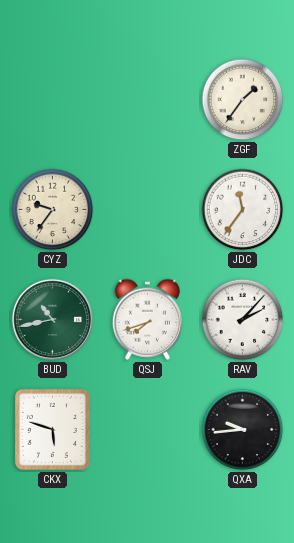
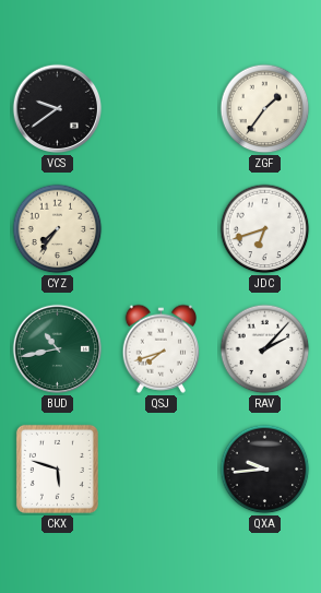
VCS: none -> 9:39 (58, 109)
CYZ: 9:36 -> 7:36 (58, 229)
JDC: 11:36 -> 6:42 (265, 229)
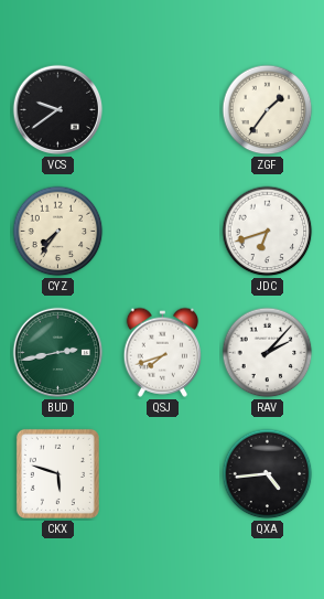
BUD: 10:43 -> 2:43 (58, 353)
QXA: 9:44 -> 4:44 (268, 474)
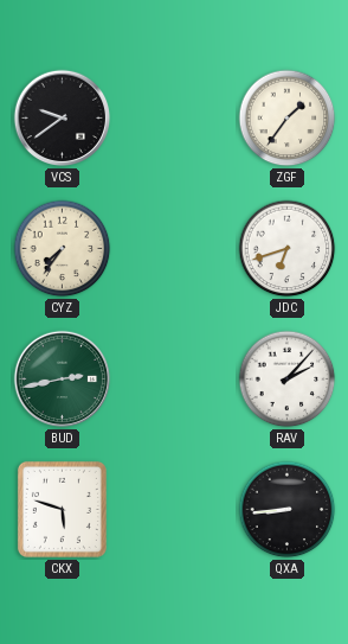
QSJ: 7:42 -> none (162, 352)
QXA: 4:44 -> 8:44 (288, 510)
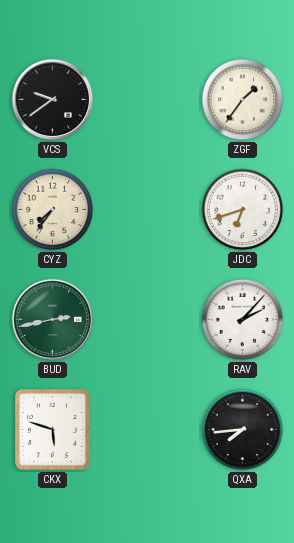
QXA: 8:44 -> 7:44 (243, 430)
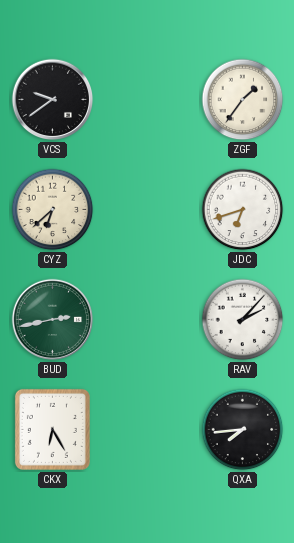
CYZ: 7:36 -> 6:38 (53, 210)
CKX: 5:48 -> 6:25 (52, 429)
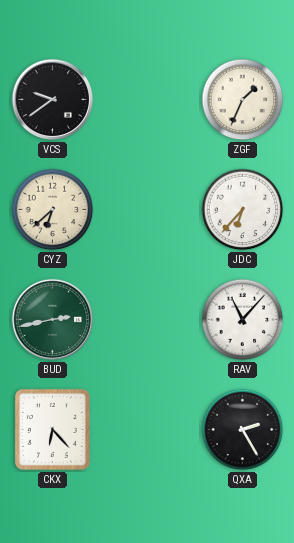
ZGF: 1:36 -> 1:34 (243, 100)
JDC: 6:42 -> 6:37 (243, 210)
RAV: 2:07 -> 11:07 (243, 320)
CKX: 6:25 -> 6:23 (52, 429)
QXA: 7:44 -> 2:25 (243, 430)
